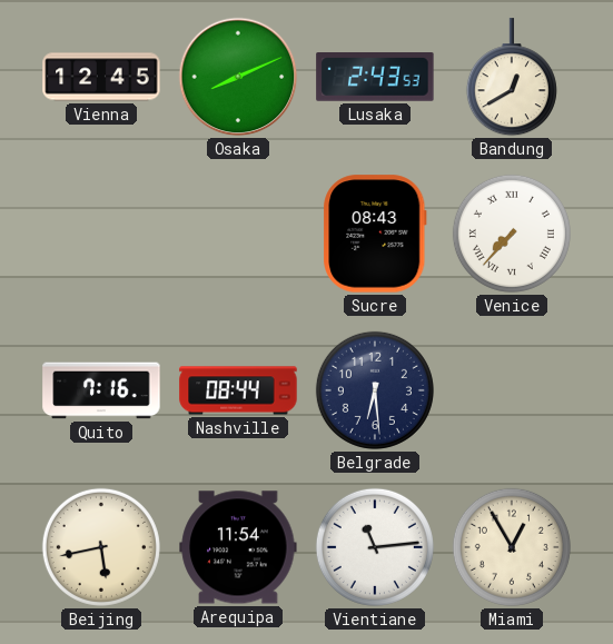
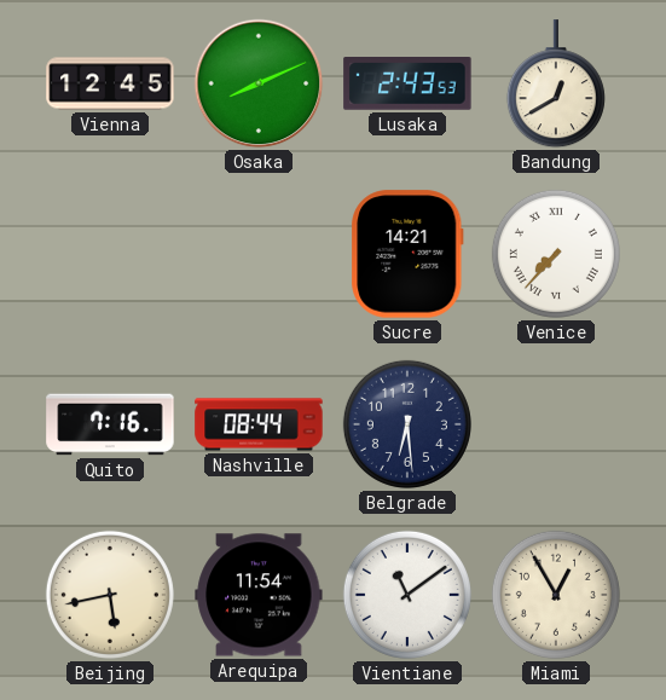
Sucre: 08:43 -> 14:21 (407, 254)
Vientiane: 11:14 -> 11:09 (407, 595)
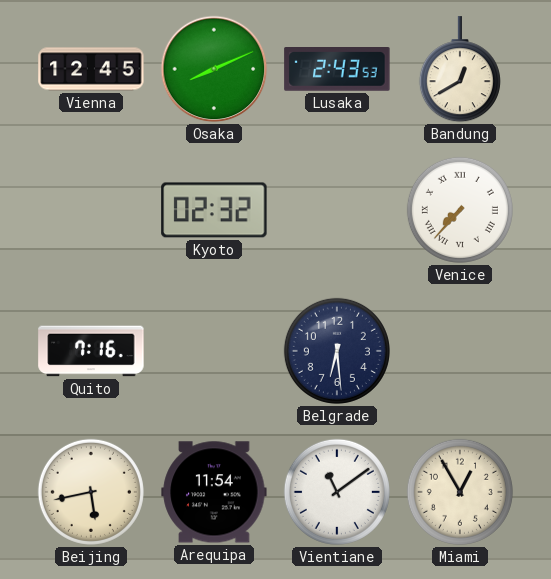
Kyoto: none -> 02:32 (214, 210)
Sucre: 14:21 -> none (407, 254)
Nashville: 08:44 -> none (259, 424)
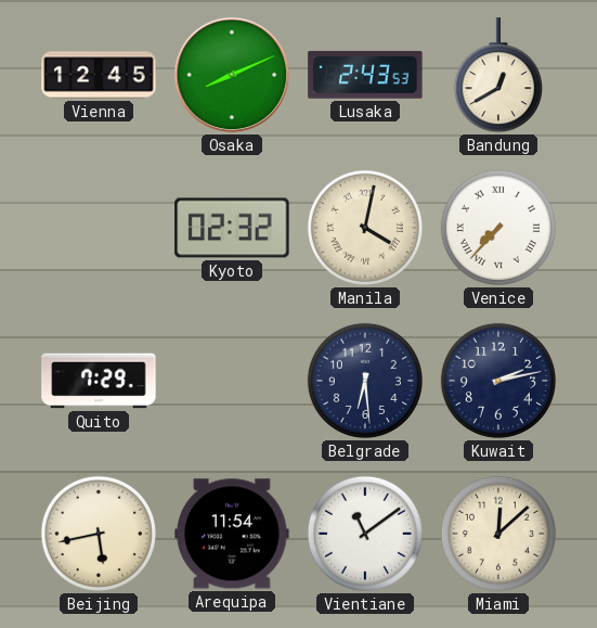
Manila: none -> 4:02 (365, 228)
Quito: 7:16 -> 7:29 (99, 381)
Kuwait: none -> 2:13 (498, 381)
Miami: 12:55 -> 12:08 (498, 534)
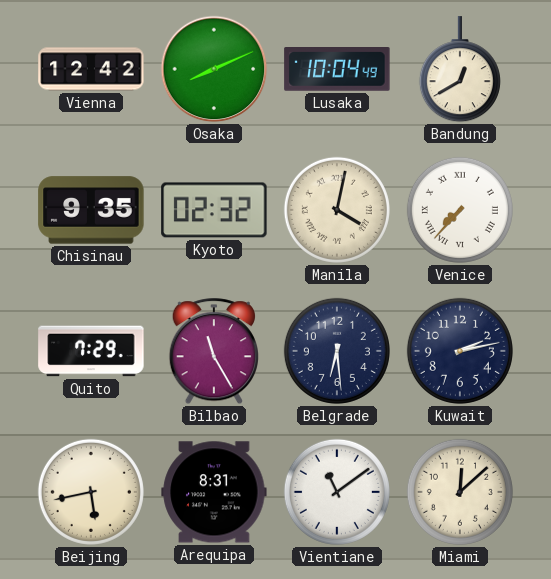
Vienna: 12:45 -> 12:42 (91, 69)
Lusaka: 2:43 -> 10:04 (337, 70)
Chisinau: none -> 9:35 (91, 210)
Bilbao: none -> 11:25 (213, 352)
Arequipa: 11:54 -> 8:31 (214, 492)
